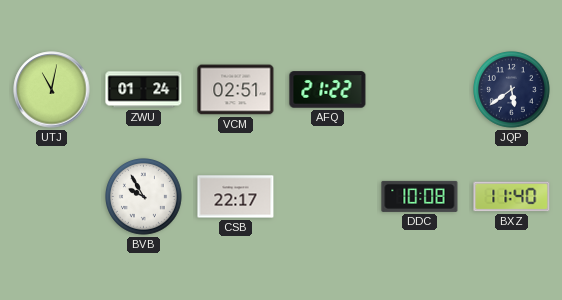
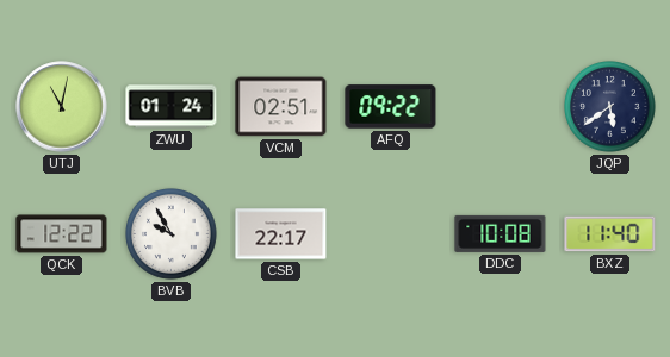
AFQ: 21:22 -> 09:22 (391, 107)
QCK: none -> 12:22 (62, 234)
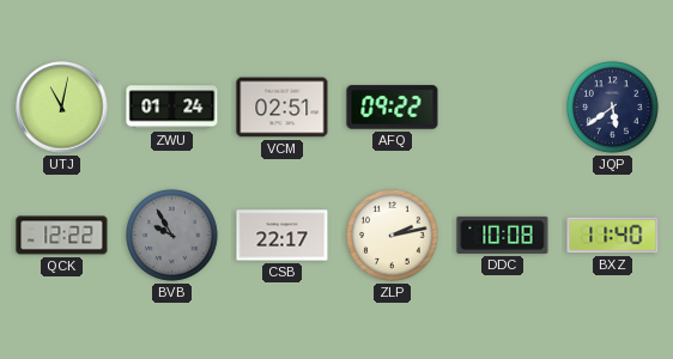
BVB dial: white -> grey (172, 236)
ZLP: none -> 2:13 (393, 236)
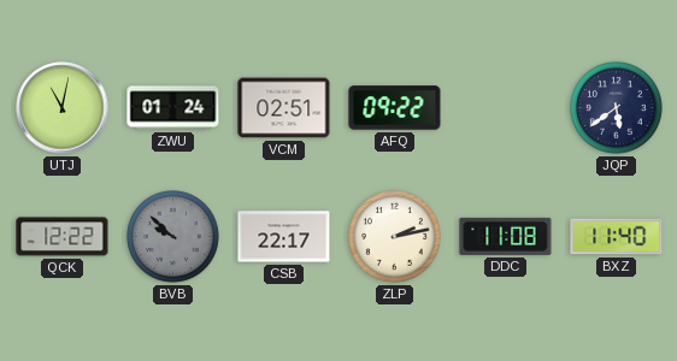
BVB: 9:55 -> 9:52 (173, 237)
DDC: 10:08 -> 11:08 (506, 236)
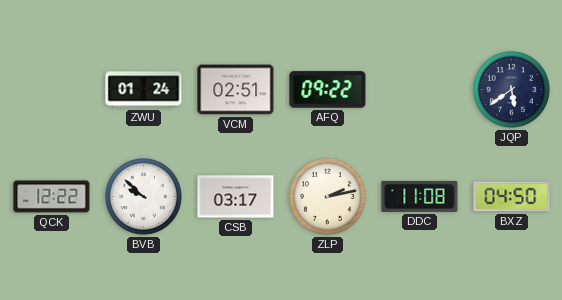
UTJ: 11:02 -> none (63, 108)
BVB dial: grey -> white (144, 197)
CSB: 22:17 -> 03:17 (236, 197)
BXZ: 11:40 -> 04:50 (512, 197)
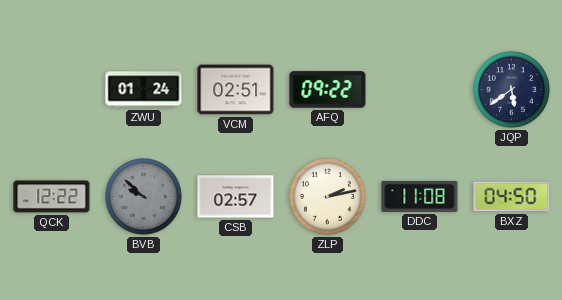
BVB dial: white -> grey (144, 197)
CSB: 03:17 -> 02:57 (236, 197)
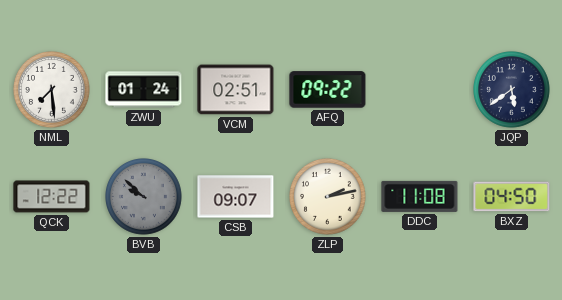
NML: none -> 7:29 (52, 90)
CSB: 02:57 -> 09:07 (236, 197)
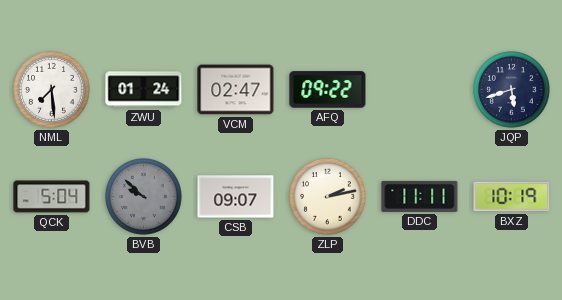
VCM: 02:51 -> 02:47 (236, 90)
JQP: 5:39 -> 5:42 (512, 90)
QCK: 12:22 -> 5:04 (52, 197)
DDC: 11:08 -> 11:11 (420, 196)
BXZ: 04:50 -> 10:19 (512, 197)
